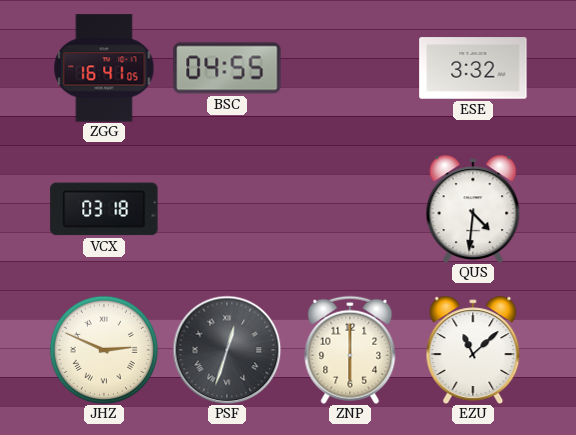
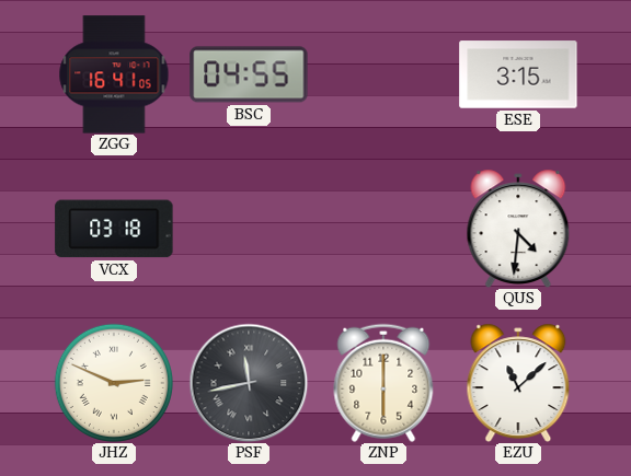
ESE: 3:32 -> 3:15 (518, 74)
PSF: 12:33 -> 11:43 (249, 383)
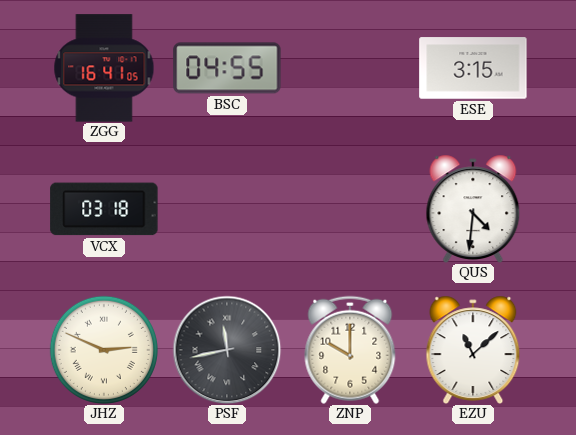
ZNP: 6:00 -> 10:00 (350, 350)
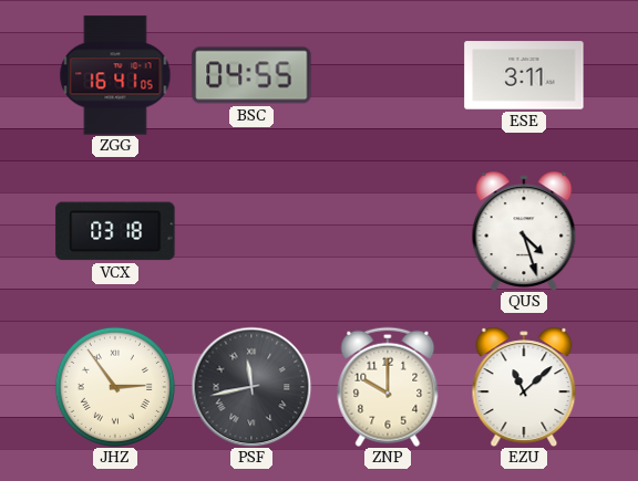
ESE: 3:15 -> 3:11 (524, 75)
QUS: 4:31 -> 4:27 (524, 230)
JHZ: 2:49 -> 2:54 (115, 387)
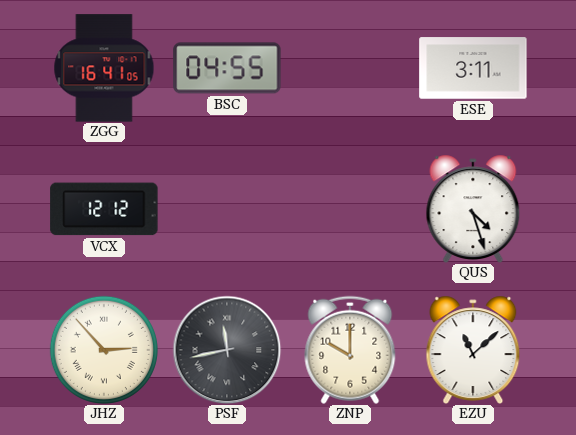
VCX: 03:18 -> 12:12 (104, 209)
JHZ: 2:54 -> 2:53 (104, 350)
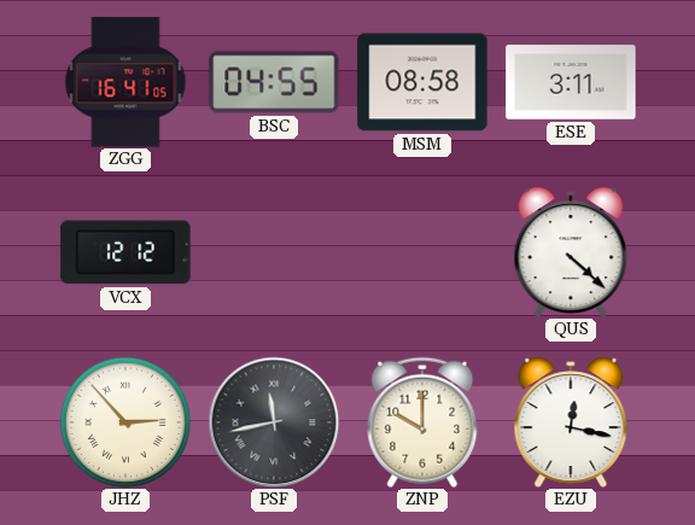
MSM: none -> 08:58 (422, 82)
QUS: 4:27 -> 4:22 (571, 251)
EZU: 11:08 -> 12:17 (571, 421)
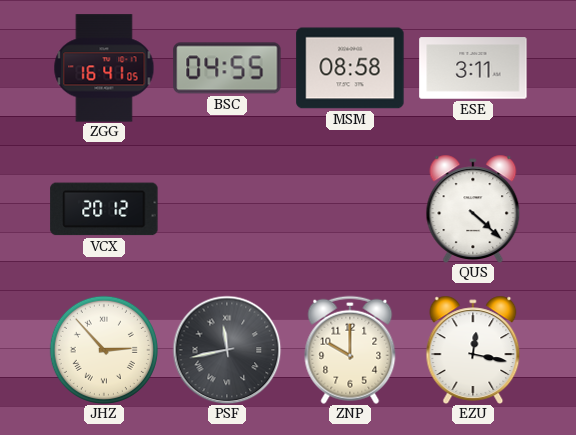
VCX: 12:12 -> 20:12 (104, 209)
